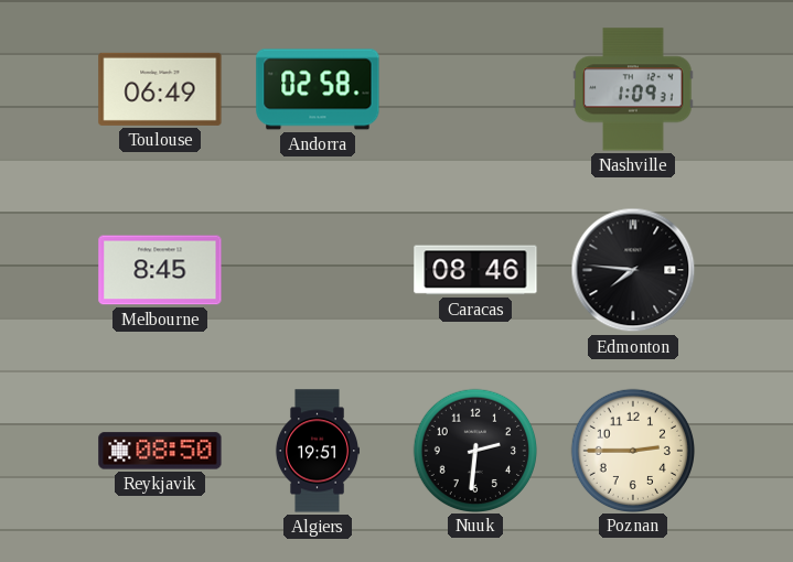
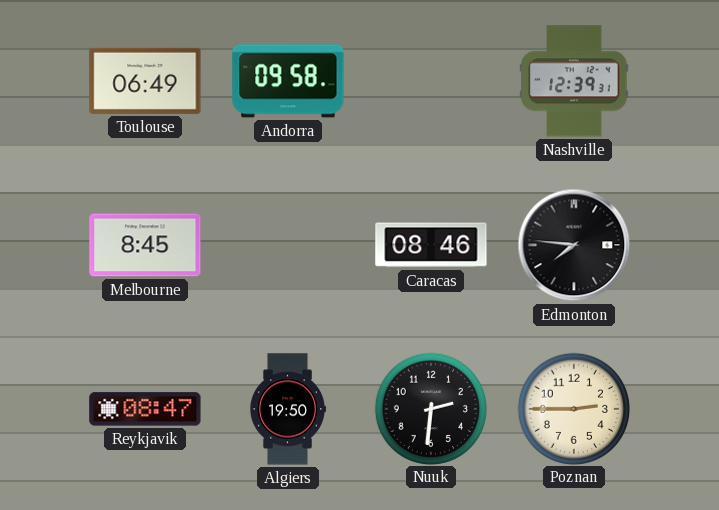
Andorra: 02:58 -> 09:58 (288, 81)
Nashville: 1:09 -> 12:39 (574, 81)
Reykjavik: 08:50 -> 08:47 (145, 409)
Algiers: 19:51 -> 19:50 (287, 409)
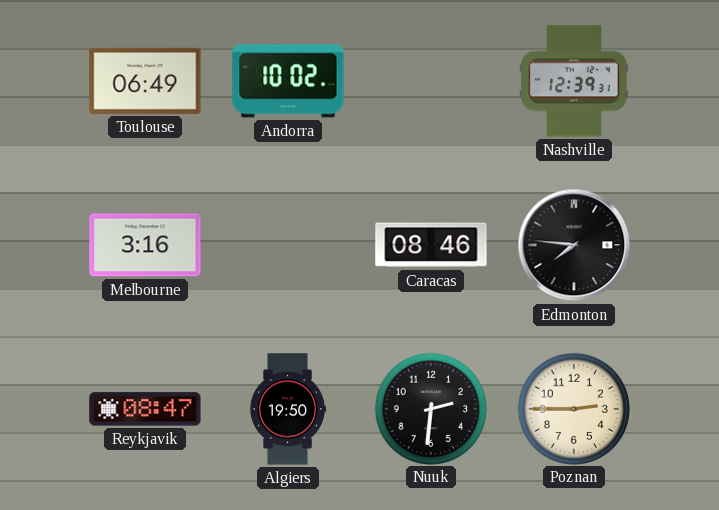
Andorra: 09:58 -> 10:02 (288, 81)
Melbourne: 8:45 -> 3:16 (145, 245)
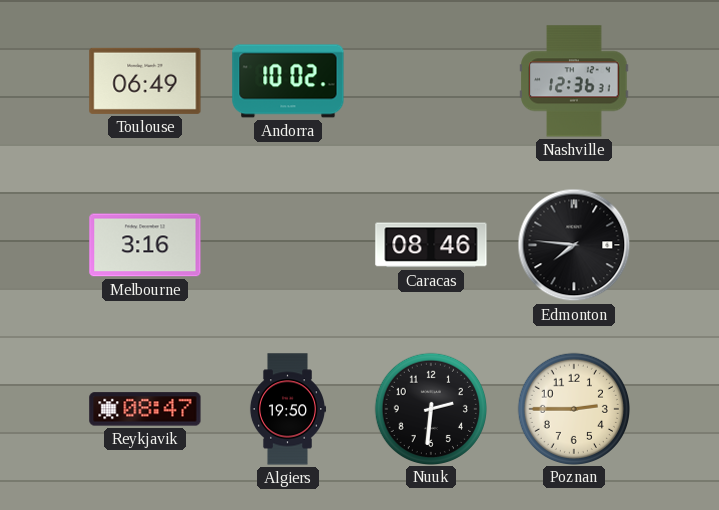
Nashville: 12:39 -> 12:36 (574, 81)
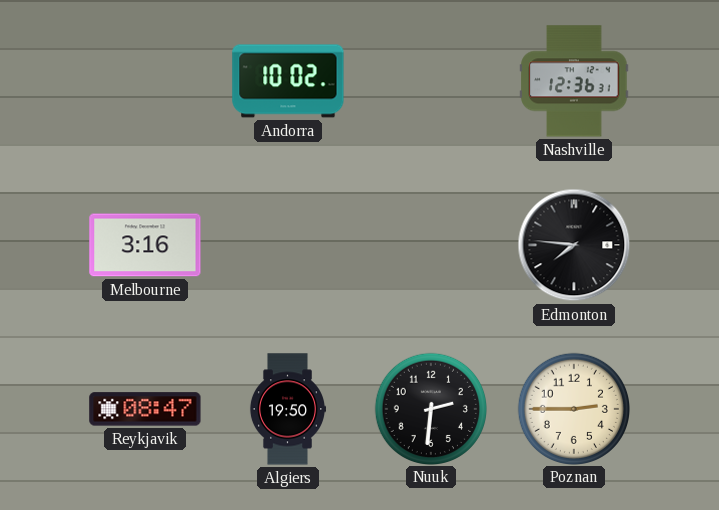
Toulouse: 06:49 -> none (145, 81)
Caracas: 08:46 -> none (431, 245)
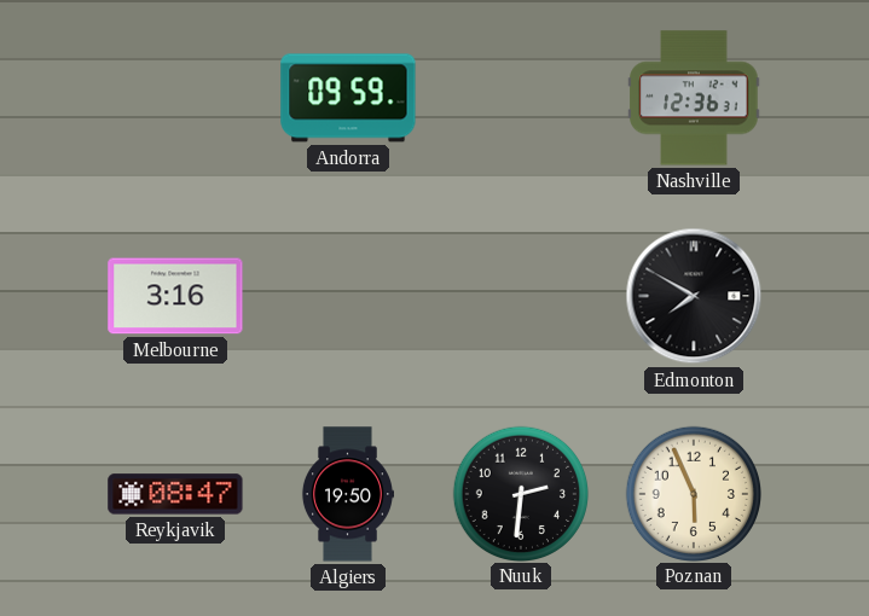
Andorra: 10:02 -> 09:59 (348, 98)
Edmonton: 7:46 -> 7:50 (694, 296)
Poznan: 2:45 -> 5:56 (693, 493)
